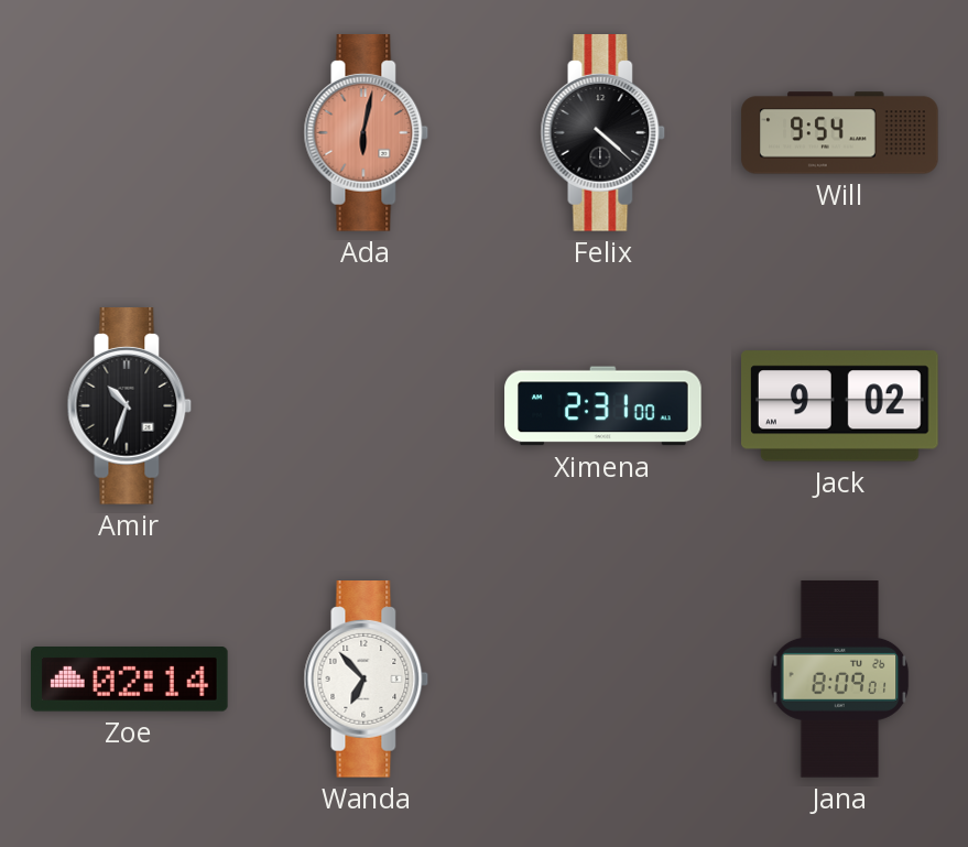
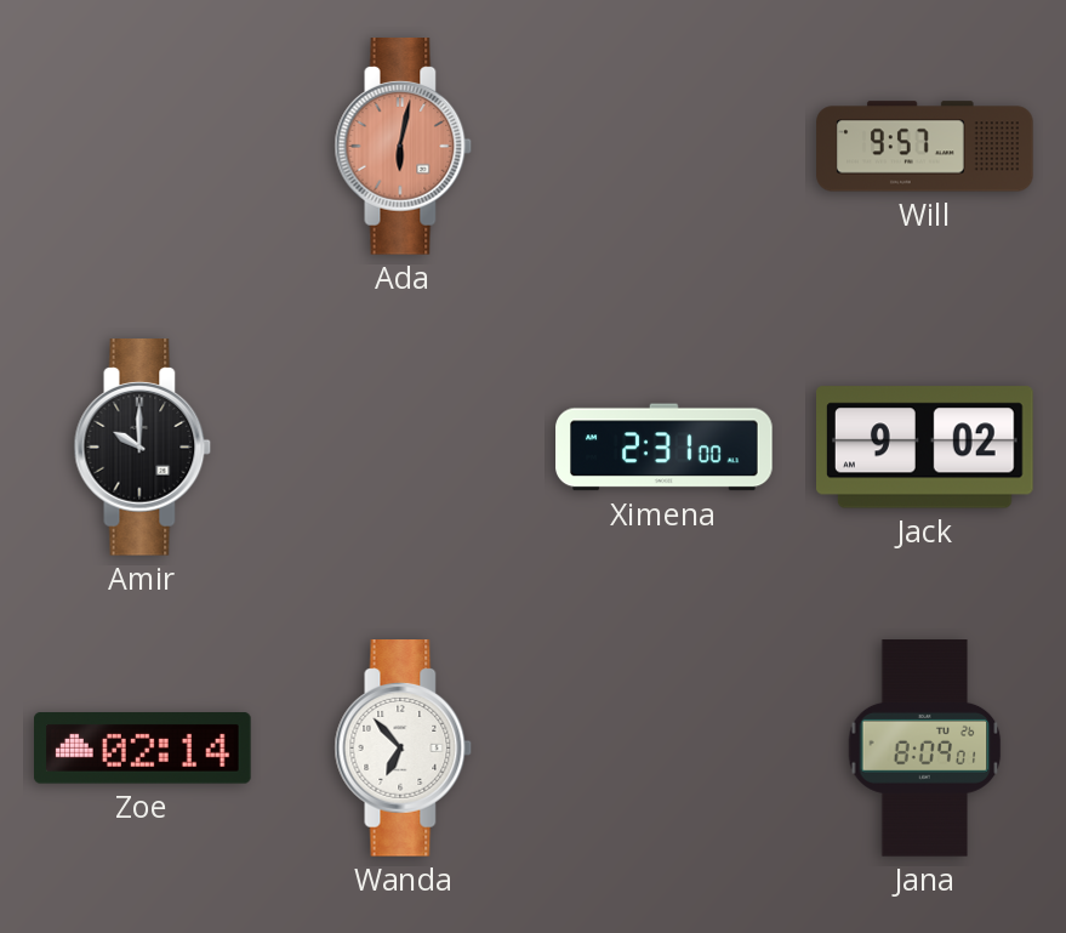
Felix: 4:22 -> none (603, 133)
Will: 9:54 -> 9:57 (925, 147)
Amir: 10:33 -> 10:00 (143, 448)
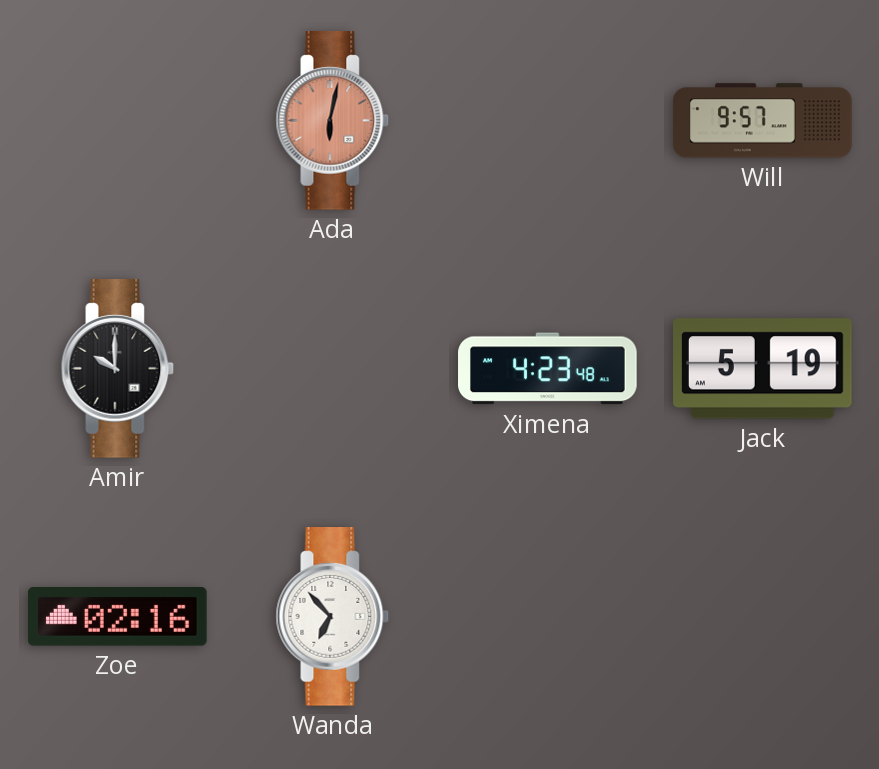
Ximena: 2:31 -> 4:23 (548, 369)
Jack: 9:02 -> 5:19 (763, 369)
Zoe: 02:14 -> 02:16 (118, 617)
Jana: 8:09 -> none (925, 749)
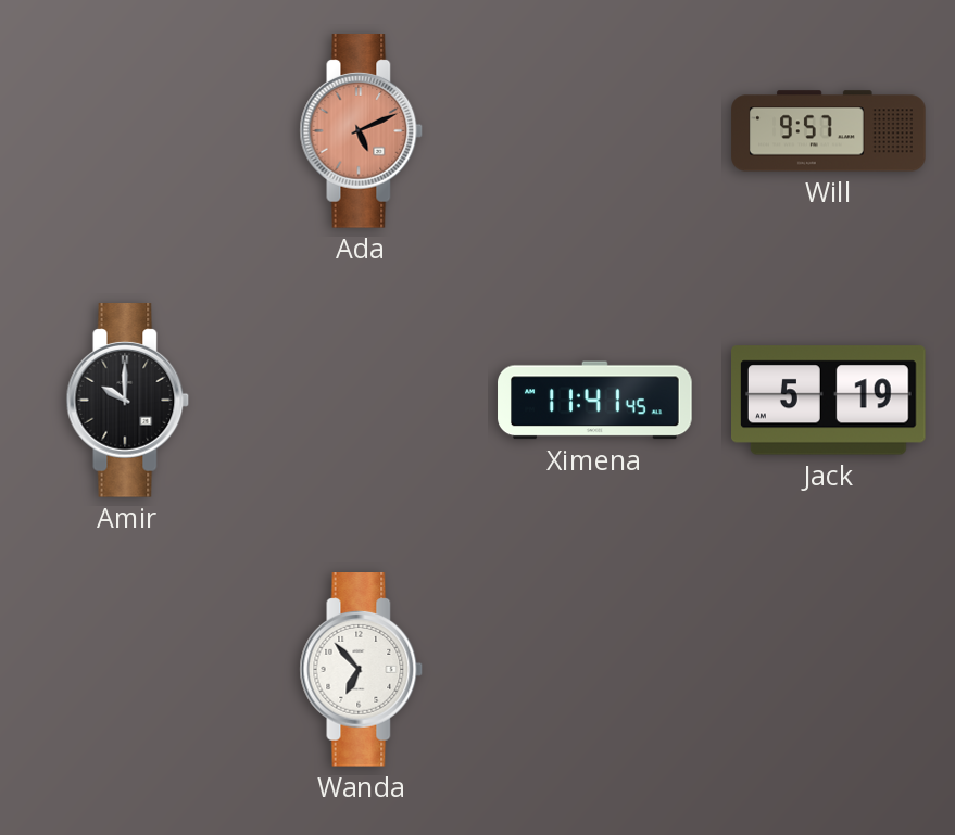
Ada: 6:02 -> 5:11 (362, 131)
Ximena: 4:23 -> 11:41 (595, 401)
Zoe: 02:16 -> none (118, 617)
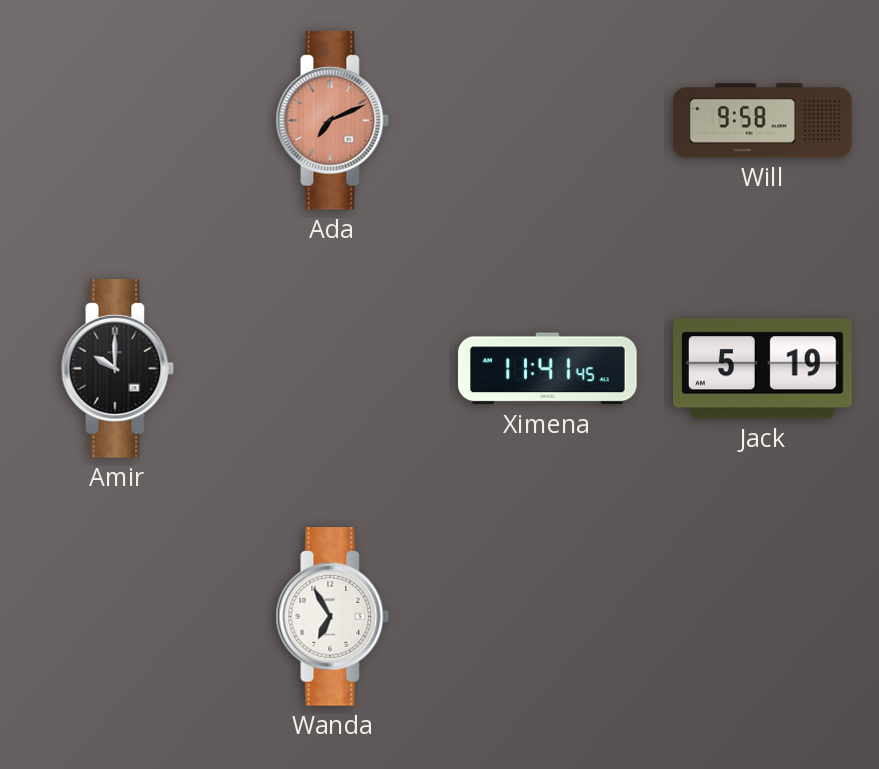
Ada: 5:11 -> 7:11 (333, 121)
Will: 9:57 -> 9:58 (763, 121)
Wanda: 6:53 -> 6:55 (333, 617)
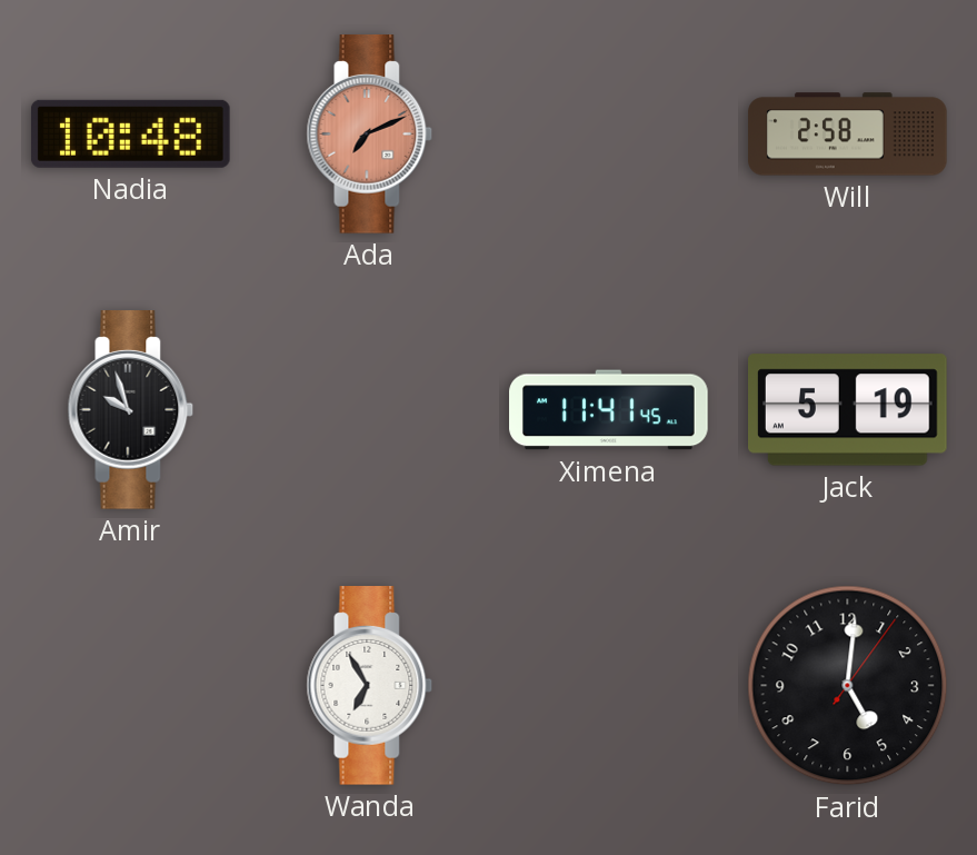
Nadia: none -> 10:48 (131, 133)
Will: 9:58 -> 2:58 (848, 135)
Amir: 10:00 -> 9:57 (131, 410)
Farid: none -> 5:01 (848, 686)
